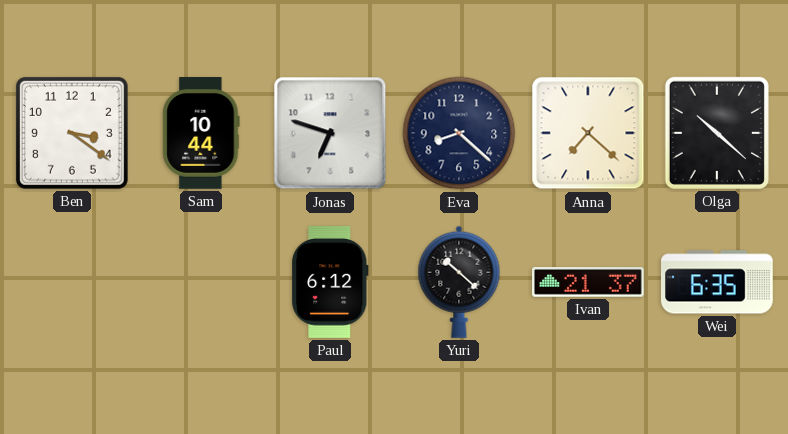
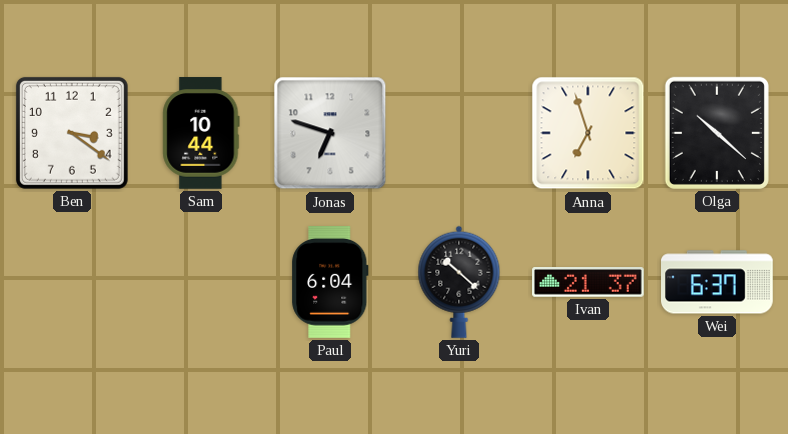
Eva: 8:22 -> none (459, 133)
Anna: 7:22 -> 6:57 (588, 133)
Paul: 6:12 -> 6:04 (330, 283)
Wei: 6:35 -> 6:37 (718, 282)
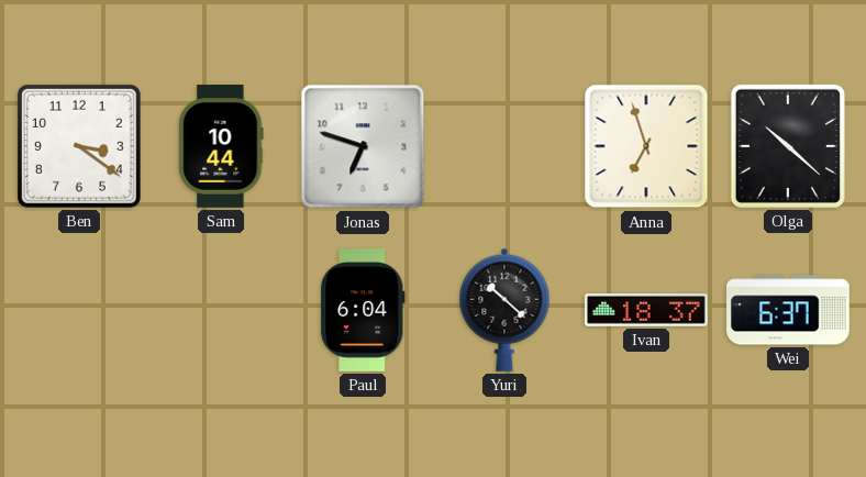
Ivan: 21:37 -> 18:37 (646, 311)
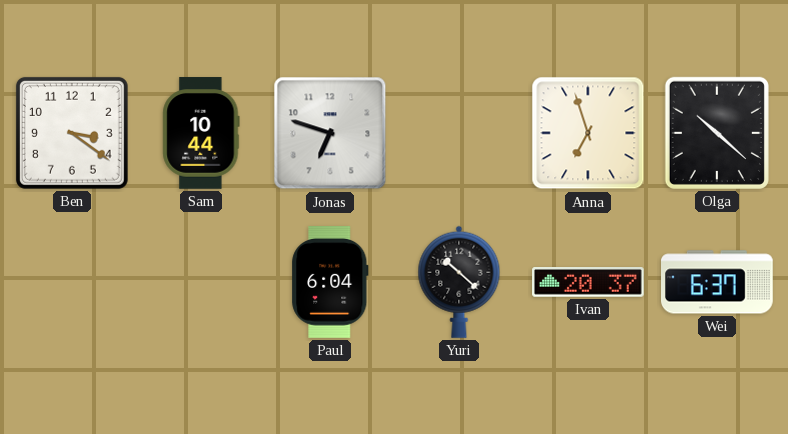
Ivan: 18:37 -> 20:37 (588, 283)
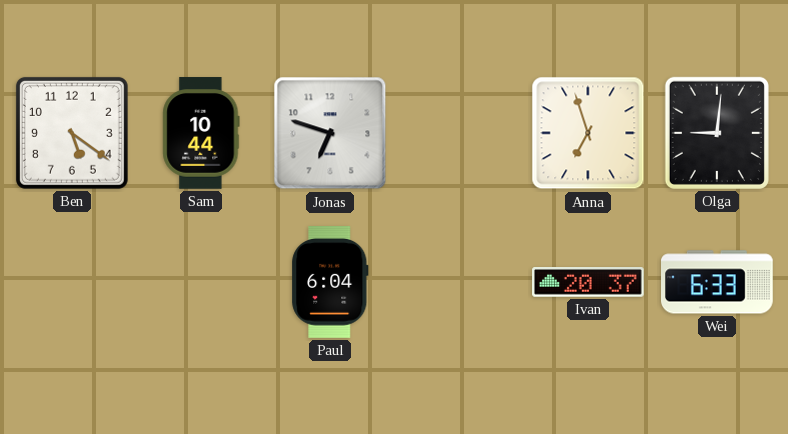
Ben: 3:21 -> 5:21 (72, 133)
Olga: 10:22 -> 9:01 (717, 133)
Yuri: 10:22 -> none (459, 282)
Wei: 6:37 -> 6:33 (718, 282)
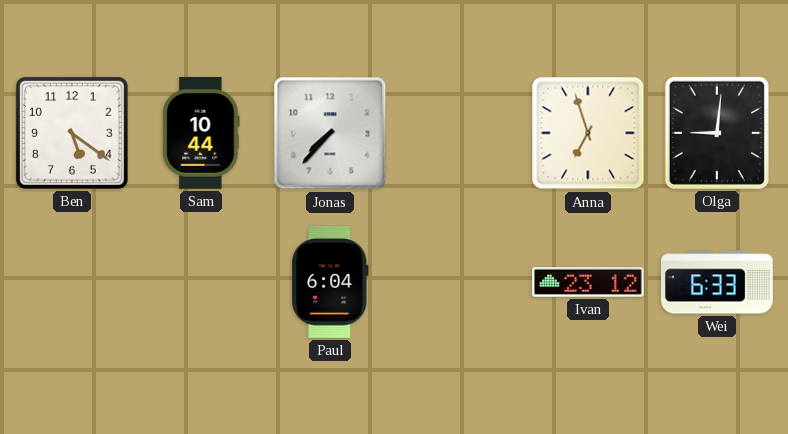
Jonas: 6:48 -> 7:37 (330, 133)
Ivan: 20:37 -> 23:12 (588, 283)
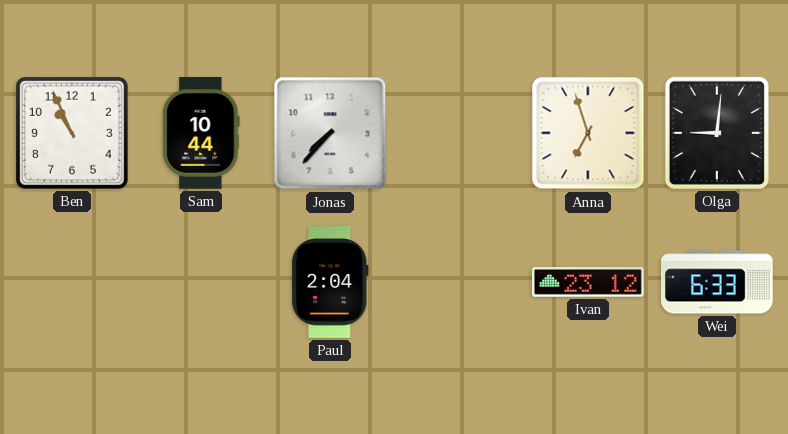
Ben: 5:21 -> 10:56 (72, 133)
Paul: 6:04 -> 2:04 (330, 283)
